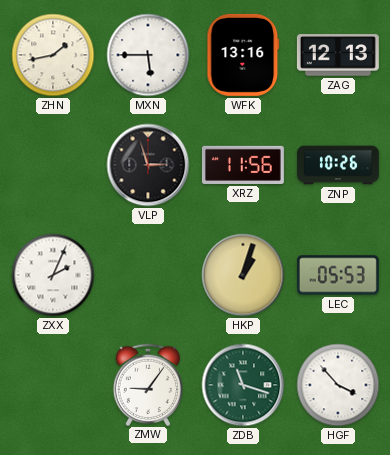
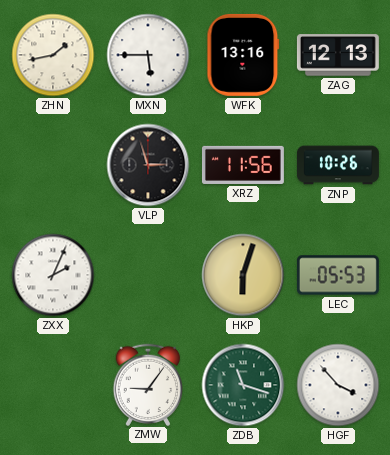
HKP: 1:03 -> 6:03 (243, 275)
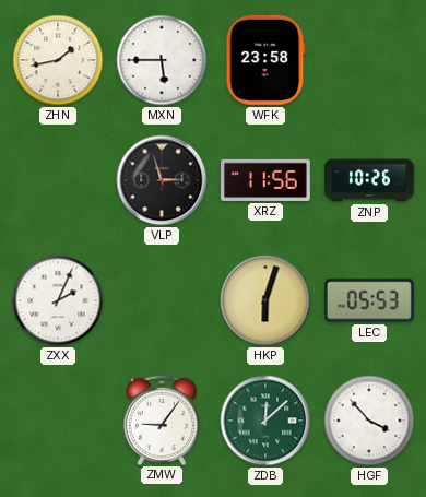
WFK: 13:16 -> 23:58 (265, 60)
ZAG: 12:13 -> none (338, 55)
ZDB: 11:18 -> 12:08 (265, 421)
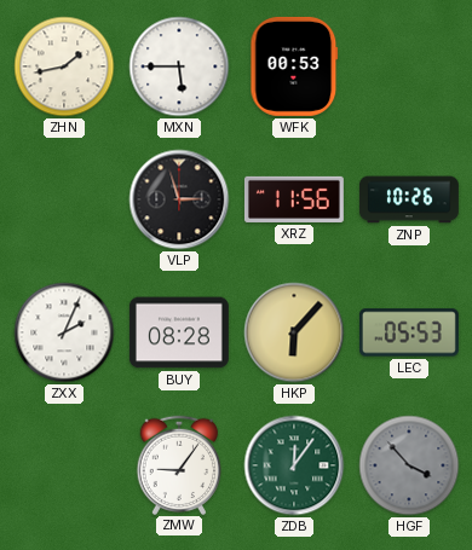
WFK: 23:58 -> 00:53 (294, 66)
BUY: none -> 08:28 (179, 332)
HKP: 6:03 -> 6:07 (294, 332)
ZDB: 12:08 -> 12:06 (294, 465)
HGF dial: white -> grey (409, 465)
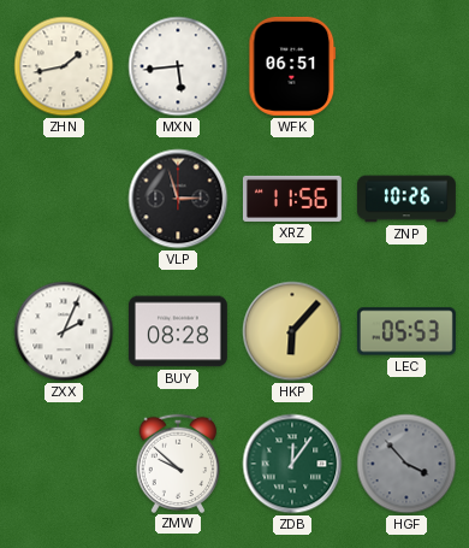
MXN: 5:45 -> 5:44 (178, 66)
WFK: 00:53 -> 06:51 (292, 66)
ZMW: 9:06 -> 9:52 (177, 462)
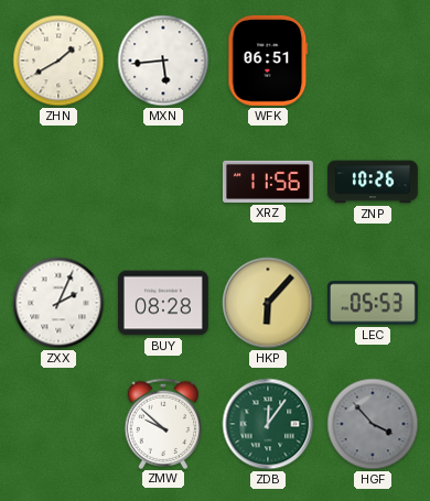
ZHN: 1:43 -> 1:40 (58, 61)
VLP: 2:57 -> none (178, 199)
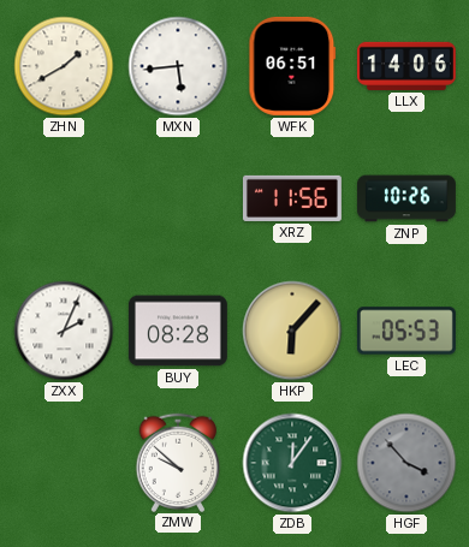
LLX: none -> 14:06 (406, 66)
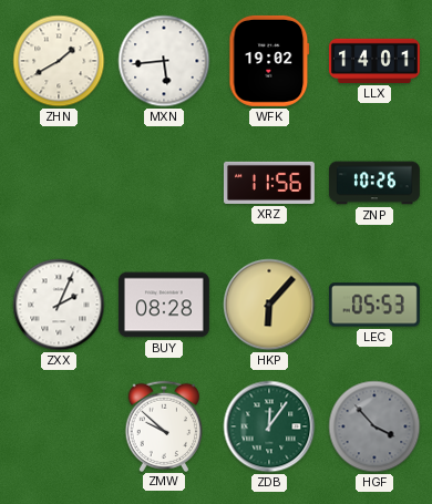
WFK: 06:51 -> 19:02 (269, 61)
LLX: 14:06 -> 14:01 (374, 61)
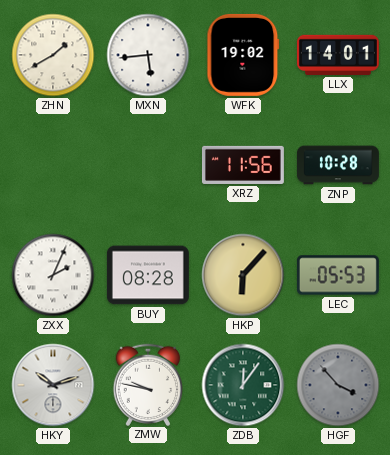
ZNP: 10:26 -> 10:28 (338, 165)
HKY: none -> 10:12 (53, 385)
ZMW: 9:52 -> 9:47 (147, 384)
